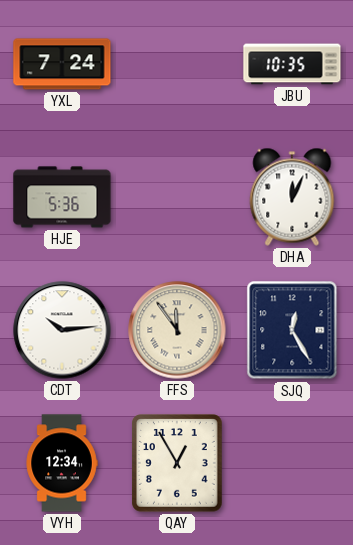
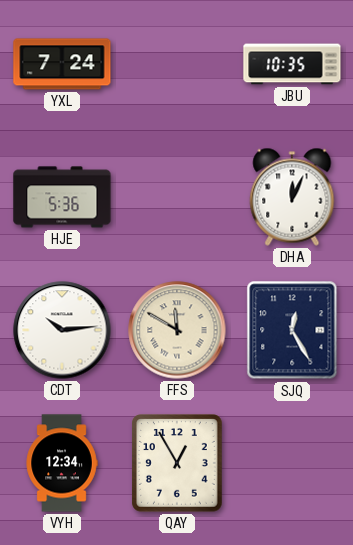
FFS: 11:54 -> 11:50 (177, 330)
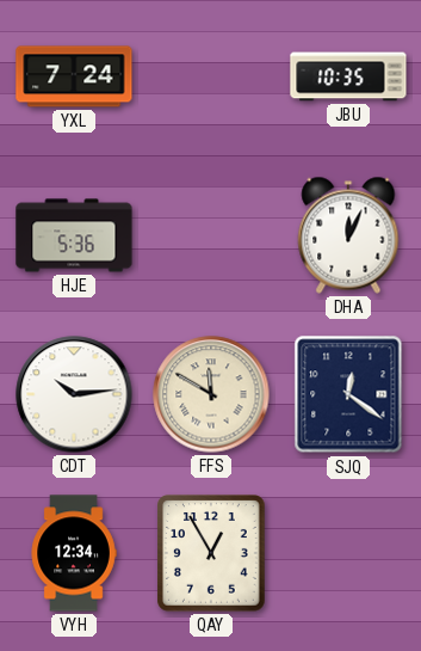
SJQ: 12:25 -> 12:21 (348, 394)
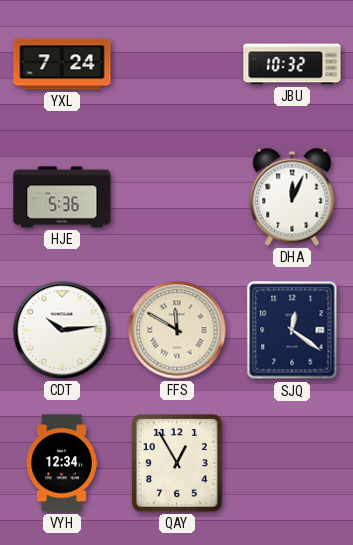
JBU: 10:35 -> 10:32 (292, 64)
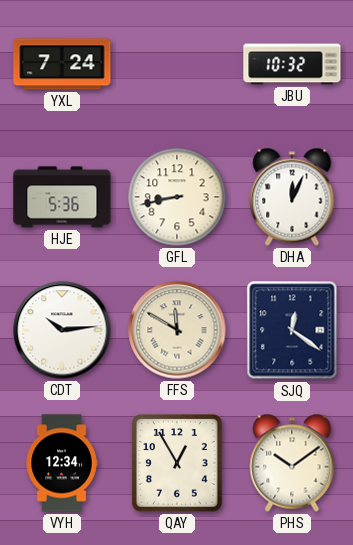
GFL: none -> 8:43 (177, 197)
PHS: none -> 10:09 (292, 463)
